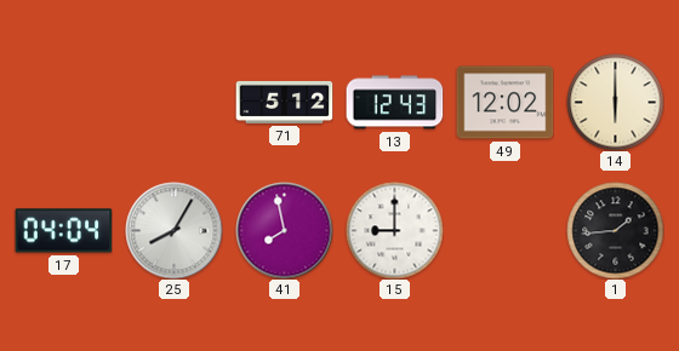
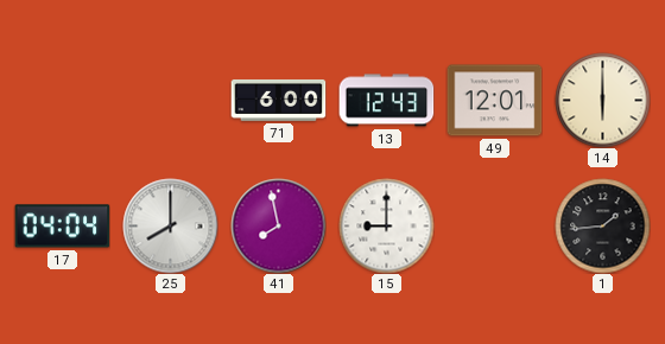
71: 5:12 -> 6:00 (278, 100)
49: 12:02 -> 12:01 (494, 101)
25: 8:05 -> 8:00 (170, 225)
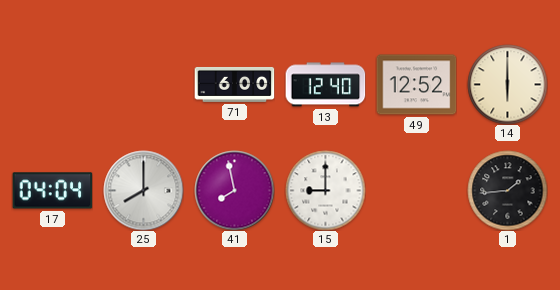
13: 12:43 -> 12:40 (325, 85)
49: 12:01 -> 12:52 (416, 85)
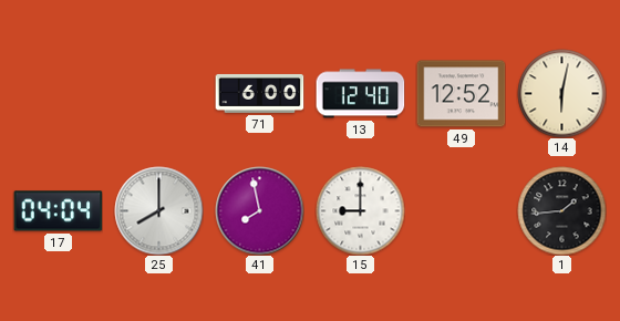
14: 6:00 -> 6:02 (561, 93)
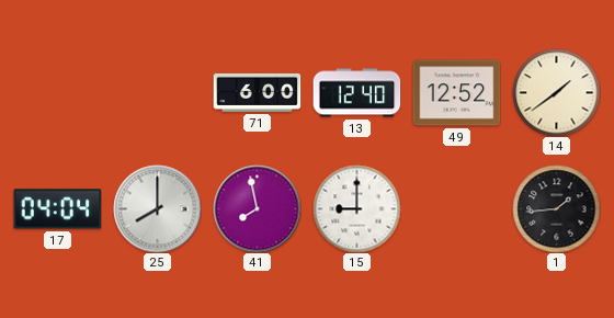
14: 6:02 -> 1:39 (556, 92)
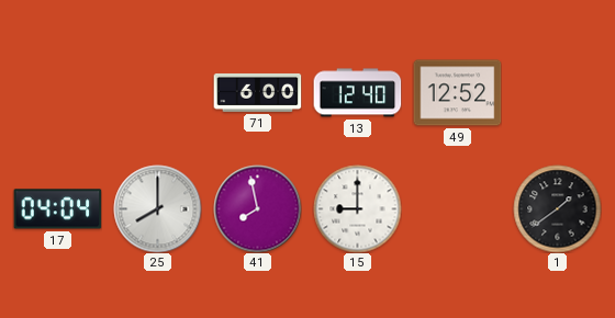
14: 1:39 -> none (556, 92)
1: 1:44 -> 1:39 (557, 208)
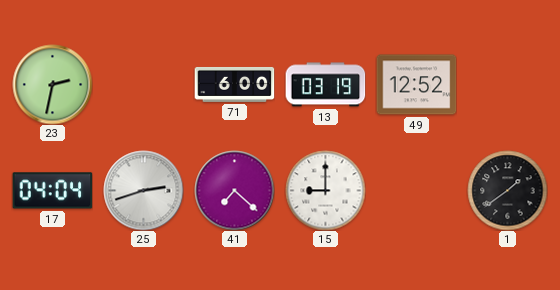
23: none -> 2:32 (52, 84)
13: 12:40 -> 03:19 (325, 85)
25: 8:00 -> 2:42 (143, 190)
41: 7:58 -> 7:22 (234, 190)
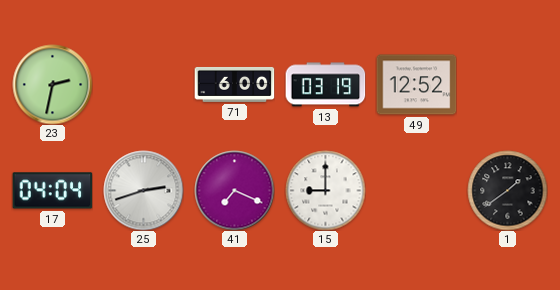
41: 7:22 -> 7:19 (234, 190)
